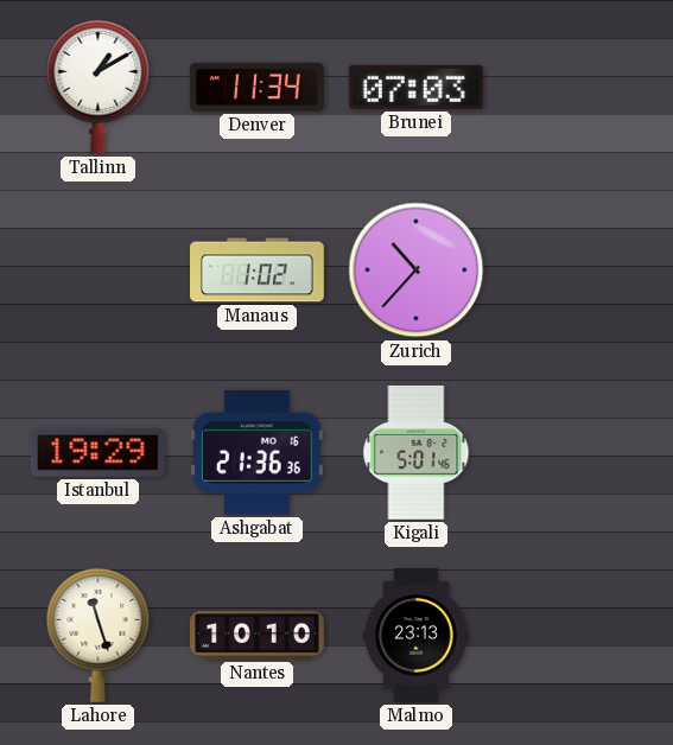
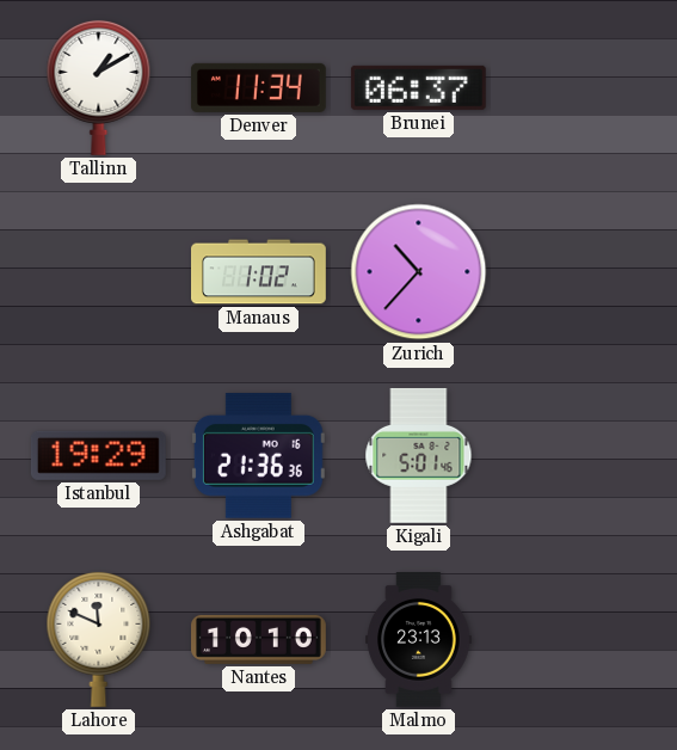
Brunei: 07:03 -> 06:37 (418, 87)
Lahore: 11:27 -> 11:49 (99, 639)
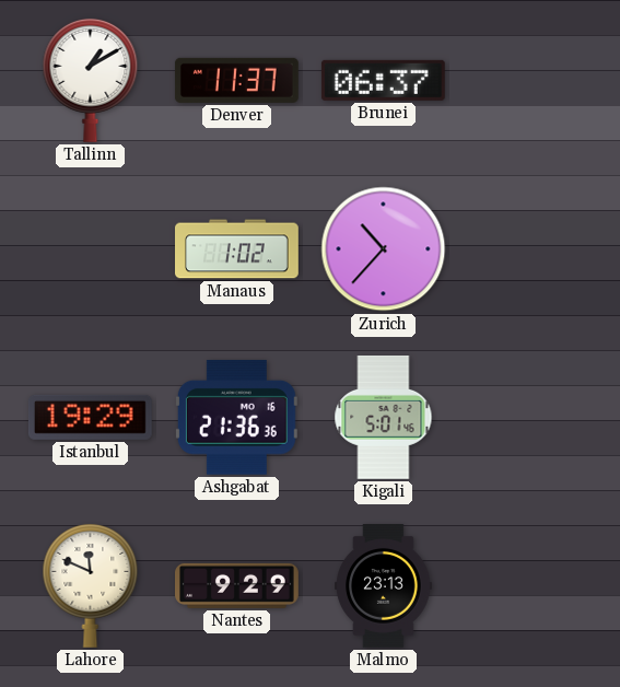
Denver: 11:34 -> 11:37 (236, 80)
Nantes: 10:10 -> 9:29 (237, 585)
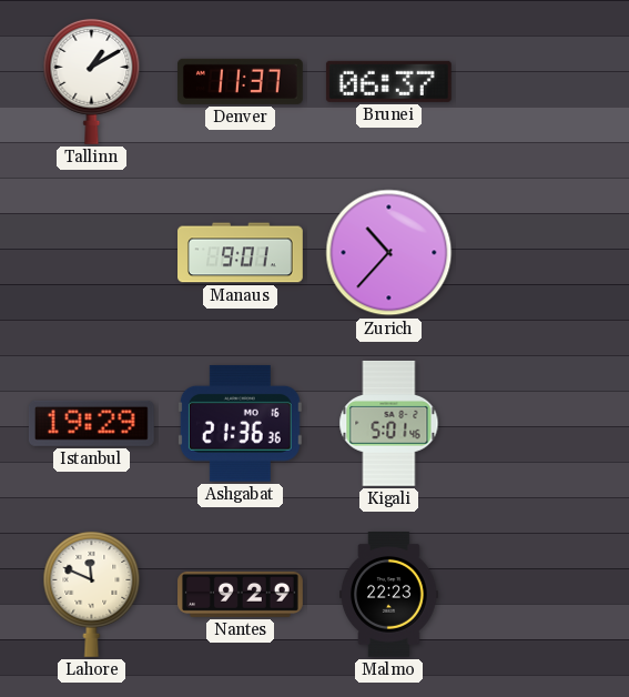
Manaus: 1:02 -> 9:01 (241, 253)
Malmo: 23:13 -> 22:23 (389, 595)
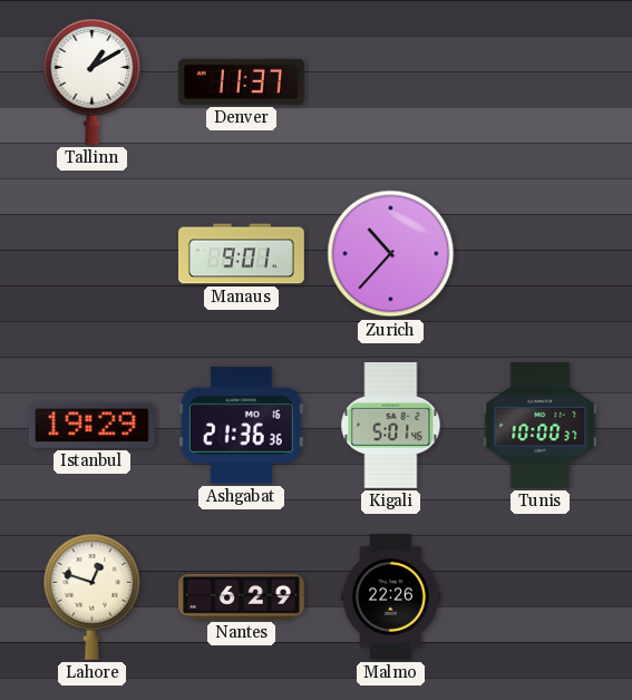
Brunei: 06:37 -> none (388, 81)
Tunis: none -> 10:00 (541, 426)
Lahore: 11:49 -> 12:48 (93, 596)
Nantes: 9:29 -> 6:29 (242, 596)
Malmo: 22:23 -> 22:26 (391, 597)
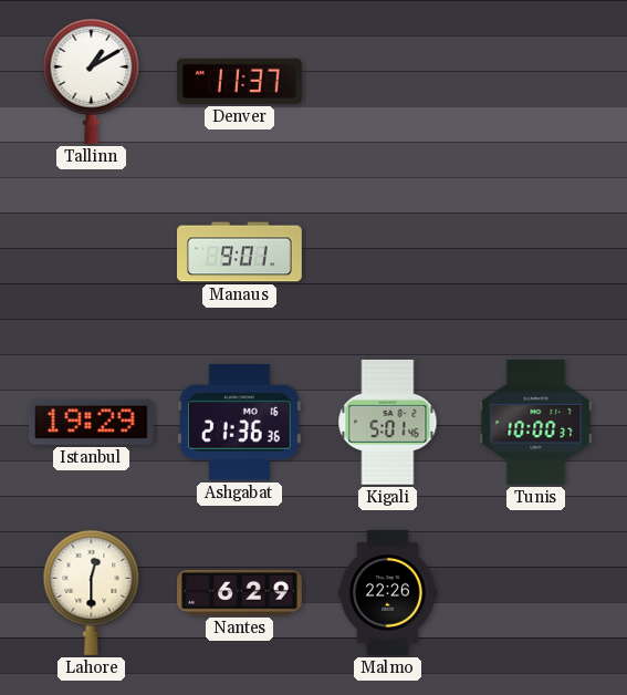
Zurich: 10:37 -> none (391, 254)
Lahore: 12:48 -> 12:30 (92, 592)
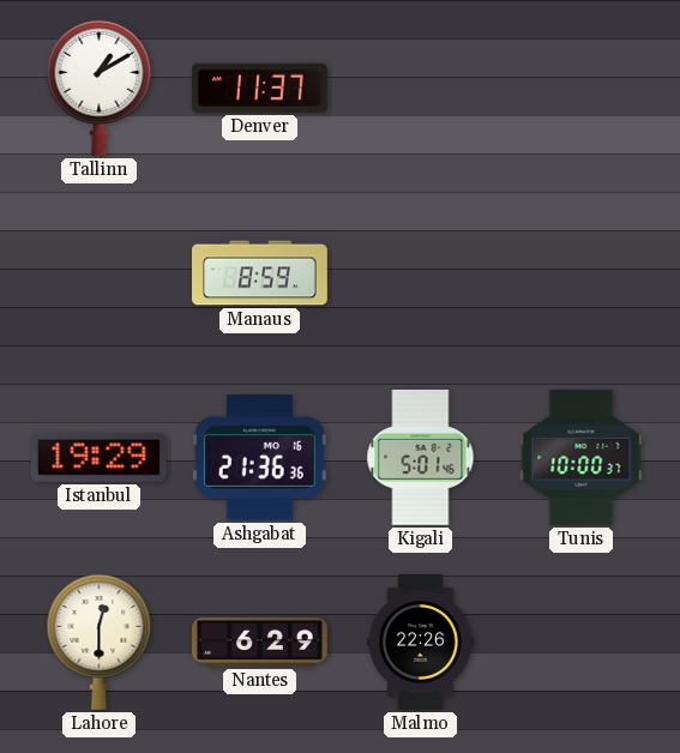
Manaus: 9:01 -> 8:59 (260, 273)
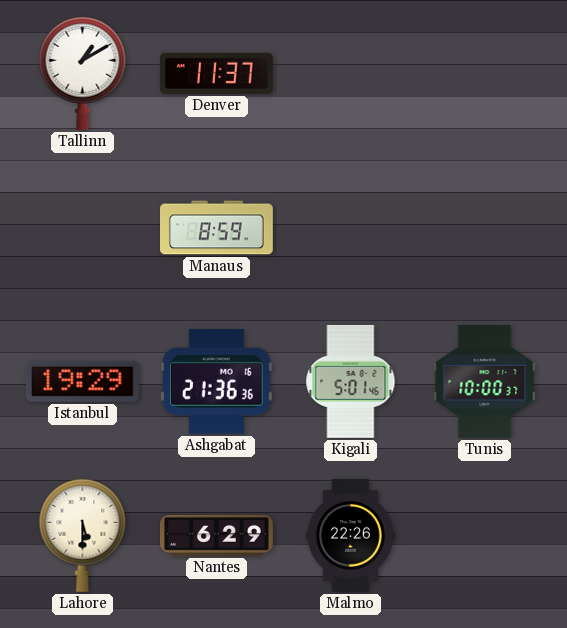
Lahore: 12:30 -> 5:30 (83, 535)
